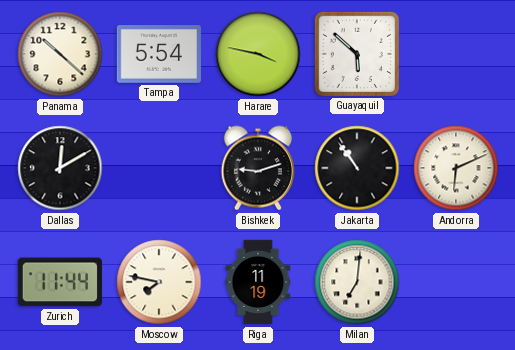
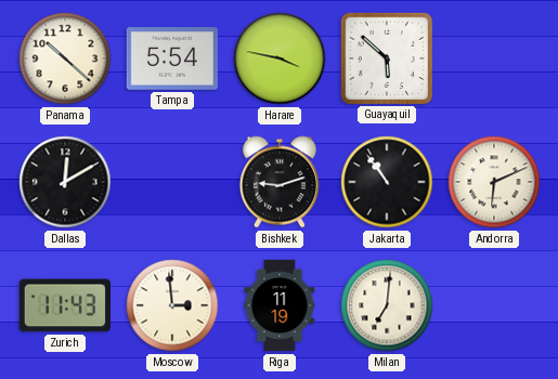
Zurich: 11:44 -> 11:43 (65, 305)
Moscow: 7:47 -> 2:59 (172, 305)
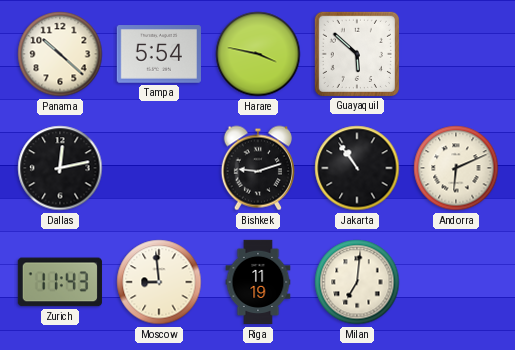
Dallas: 12:10 -> 12:13 (60, 168)
Moscow: 2:59 -> 8:59 (159, 282)
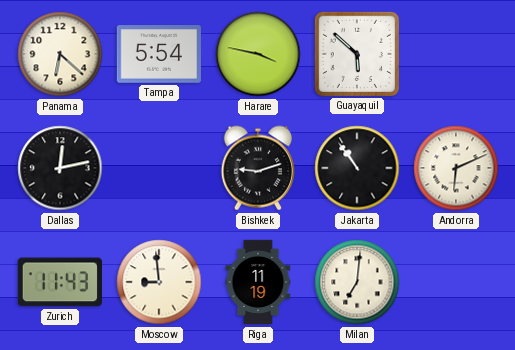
Panama: 10:22 -> 6:22 (60, 54)
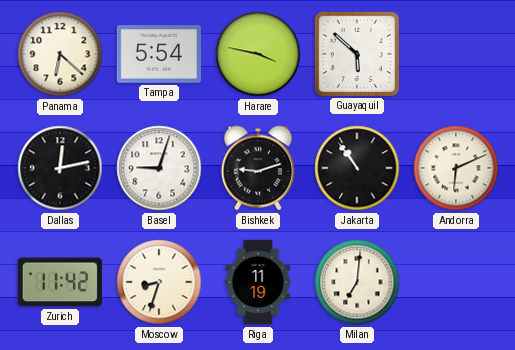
Basel: none -> 9:03 (159, 168)
Zurich: 11:43 -> 11:42 (60, 282)
Moscow: 8:59 -> 8:33 (159, 282)
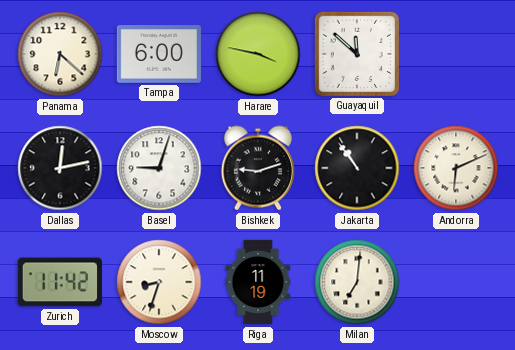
Tampa: 5:54 -> 6:00 (159, 54)
Guayaquil: 5:52 -> 11:52 (357, 54)
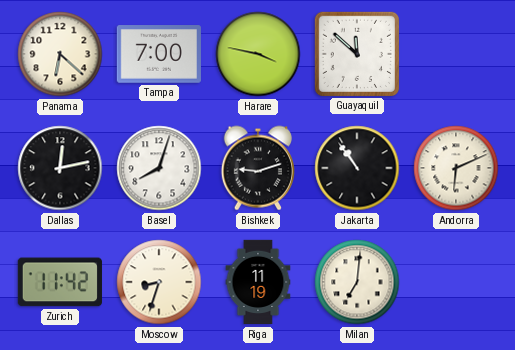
Tampa: 6:00 -> 7:00 (159, 54)
Basel: 9:03 -> 8:03 (159, 168)
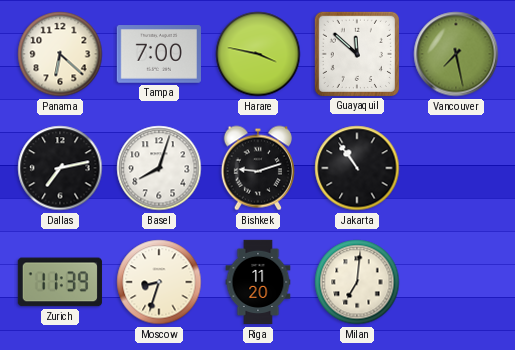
Vancouver: none -> 7:28 (456, 54)
Dallas: 12:13 -> 7:13 (60, 168)
Andorra: 6:11 -> none (456, 168)
Zurich: 11:42 -> 11:39 (60, 282)
Riga: 11:19 -> 11:20 (258, 282)
